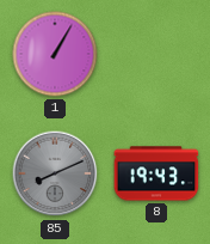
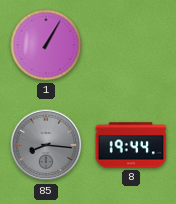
85: 8:11 -> 8:16 (46, 145)
8: 19:43 -> 19:44 (131, 145)
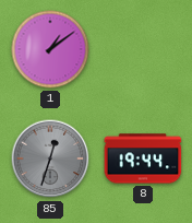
1: 1:05 -> 1:09 (50, 49)
85: 8:16 -> 12:33 (50, 159)
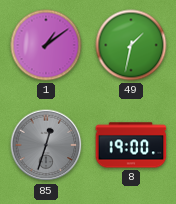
49: none -> 1:32 (131, 45)
8: 19:44 -> 19:00 (131, 145)
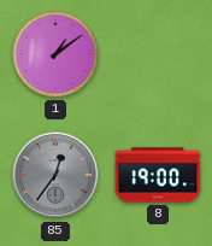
49: 1:32 -> none (131, 45)
85: 12:33 -> 12:36 (55, 175)
